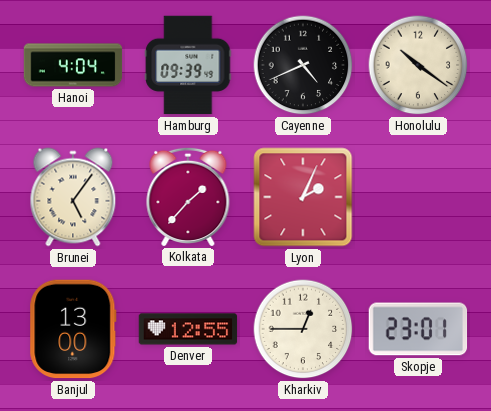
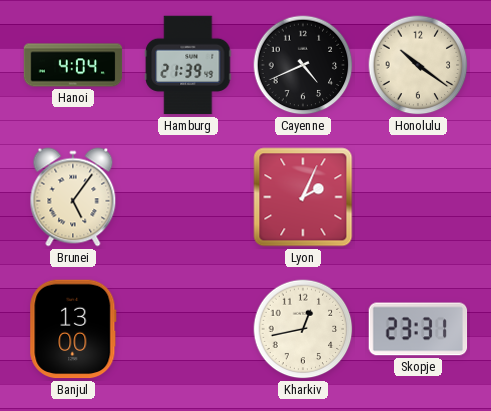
Hamburg: 09:39 -> 21:39 (188, 65)
Kolkata: 1:37 -> none (188, 196)
Denver: 12:55 -> none (188, 329)
Kharkiv: 12:45 -> 12:43 (303, 329)
Skopje: 23:01 -> 23:31 (418, 329)
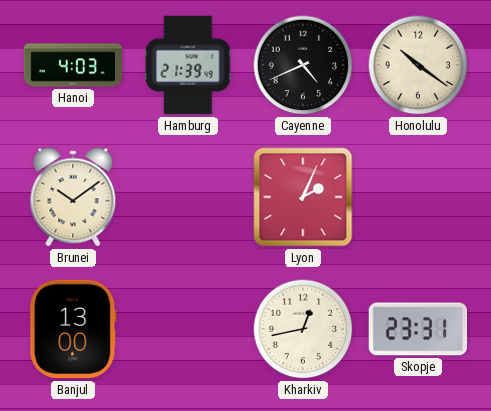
Hanoi: 4:04 -> 4:03 (73, 65)
Brunei: 5:06 -> 10:09 (73, 197)
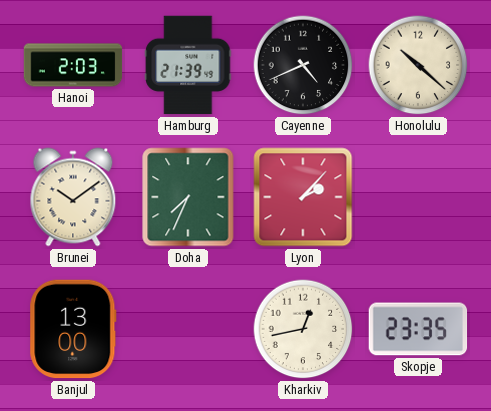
Hanoi: 4:03 -> 2:03 (73, 65)
Honolulu: 10:21 -> 10:22 (418, 65)
Doha: none -> 7:34 (188, 197)
Lyon: 2:04 -> 2:07 (303, 197)
Skopje: 23:31 -> 23:35 (418, 329)
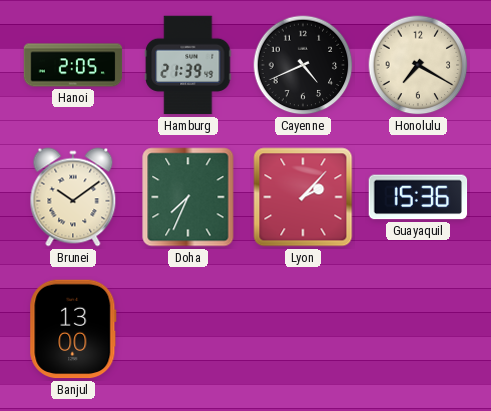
Hanoi: 2:03 -> 2:05 (73, 65)
Honolulu: 10:22 -> 7:20 (418, 65)
Guayaquil: none -> 15:36 (418, 197)
Kharkiv: 12:43 -> none (303, 329)
Skopje: 23:35 -> none (418, 329)
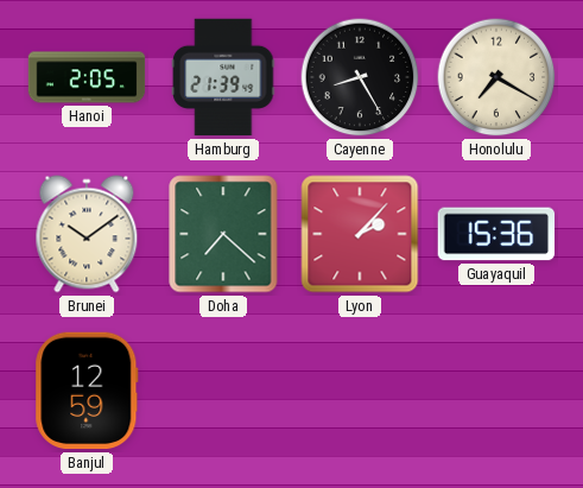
Cayenne: 4:41 -> 8:25 (360, 77)
Doha: 7:34 -> 7:22 (223, 234)
Banjul: 13:00 -> 12:59 (87, 391)
